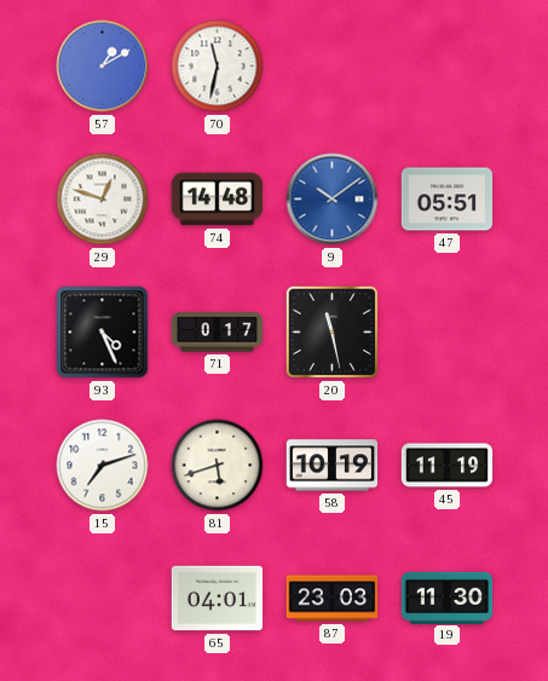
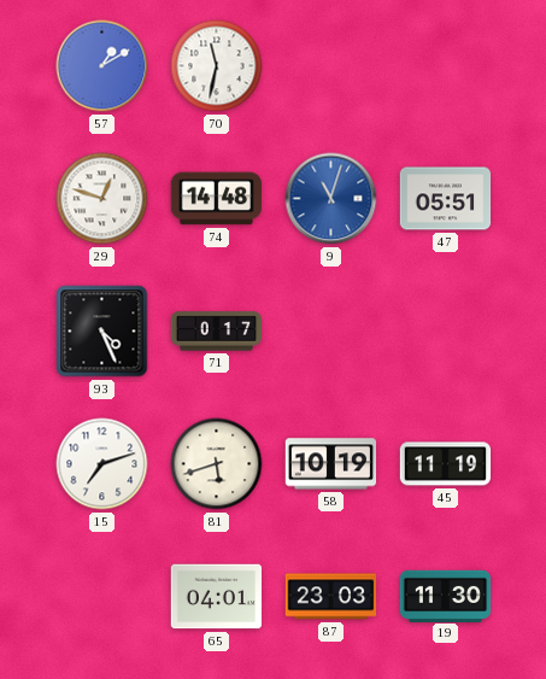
9: 10:09 -> 11:03 (331, 199)
20: 11:28 -> none (333, 333)
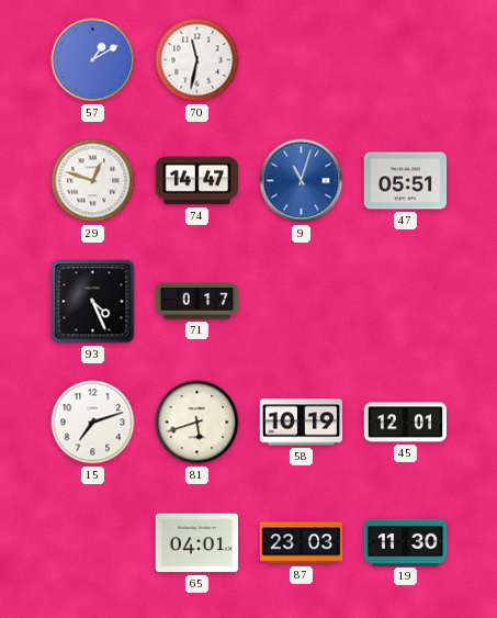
74: 14:48 -> 14:47 (197, 181)
45: 11:19 -> 12:01 (406, 423)
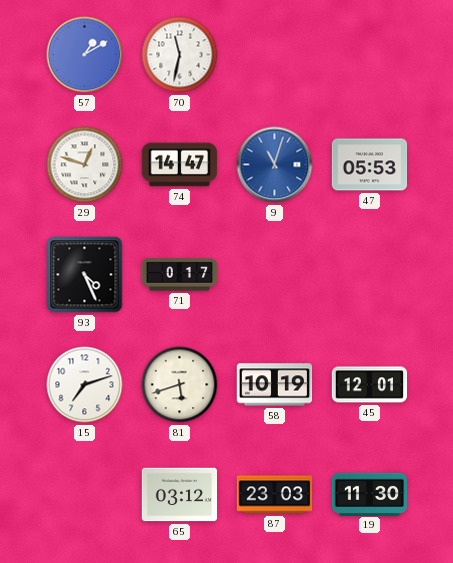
47: 05:51 -> 05:53 (370, 165)
65: 04:01 -> 03:12 (180, 495)
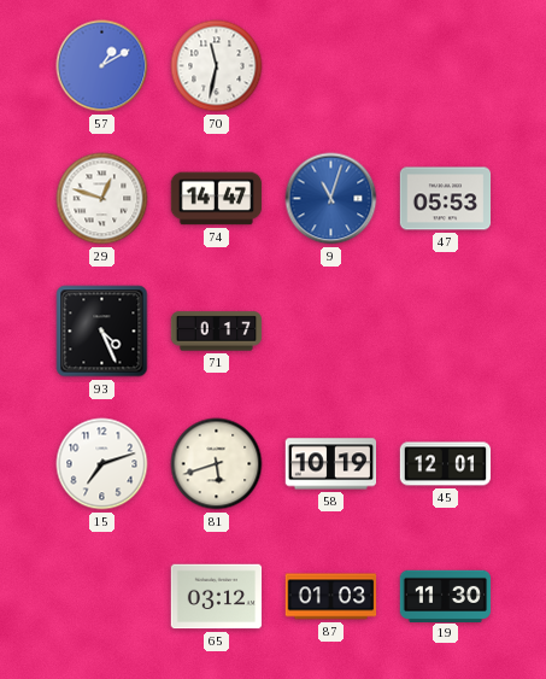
87: 23:03 -> 01:03 (331, 597)
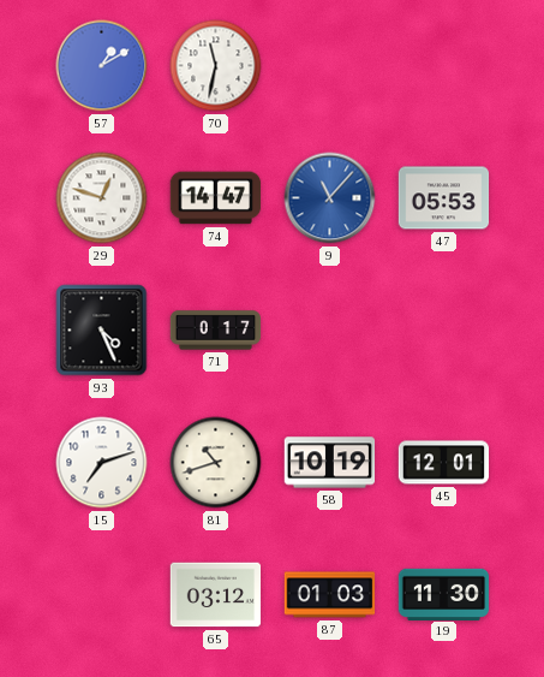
9: 11:03 -> 11:07 (330, 198)
81: 5:42 -> 10:42 (216, 463)
